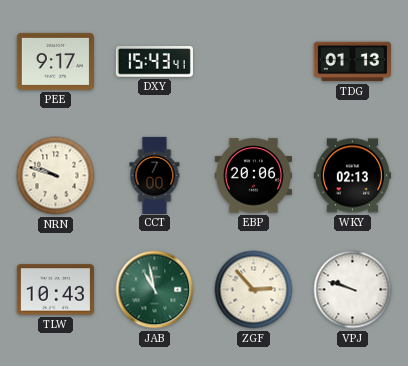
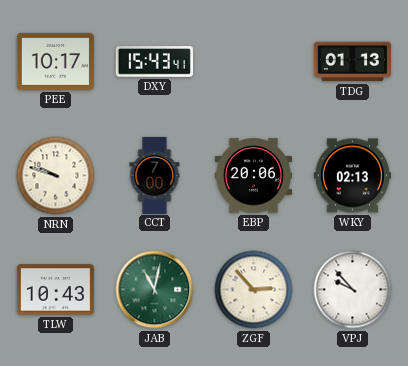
PEE: 9:17 -> 10:17 (55, 61)
JAB: 10:58 -> 11:02 (155, 290)
VPJ: 9:48 -> 9:53 (353, 290)
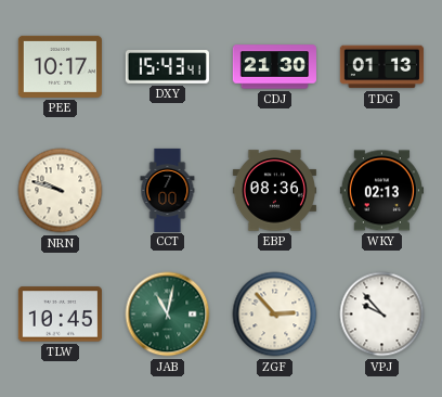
CDJ: none -> 21:30 (274, 67)
EBP: 20:06 -> 08:36 (274, 191)
TLW: 10:43 -> 10:45 (60, 315)
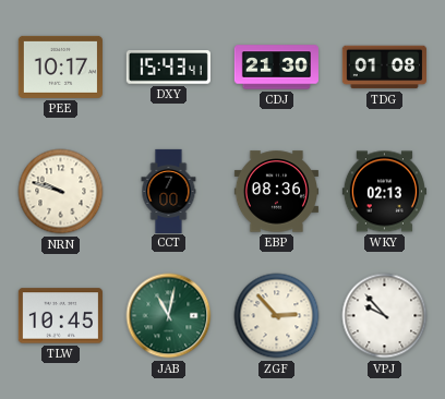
TDG: 01:13 -> 01:08 (384, 68)
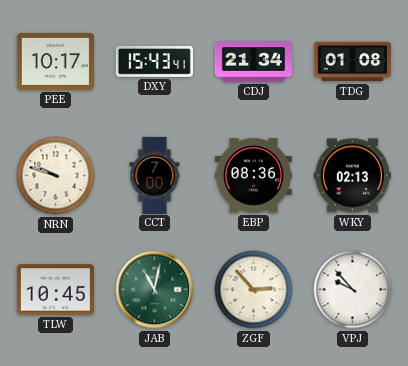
CDJ: 21:30 -> 21:34 (253, 62)
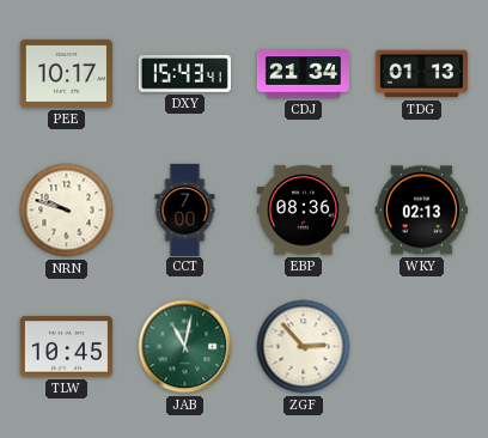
TDG: 01:08 -> 01:13 (421, 74)
VPJ: 9:53 -> none (353, 290)
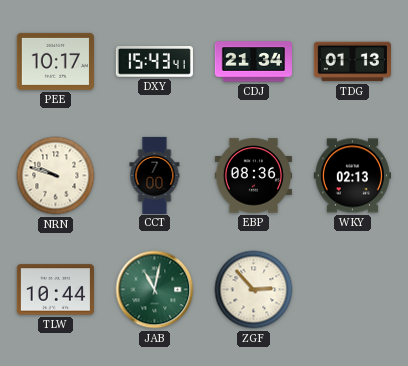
TLW: 10:45 -> 10:44 (55, 290)
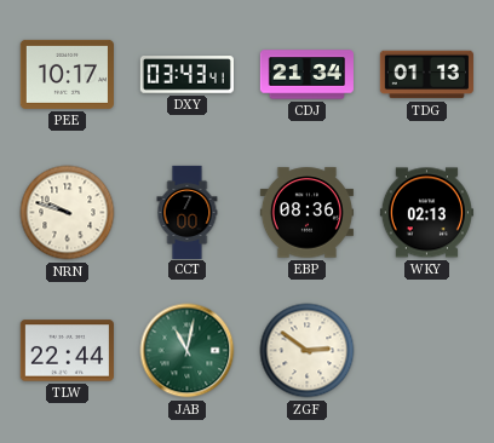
DXY: 15:43 -> 03:43 (186, 75)
TLW: 10:44 -> 22:44 (67, 351)
ZGF: 2:53 -> 2:51 (308, 351)
